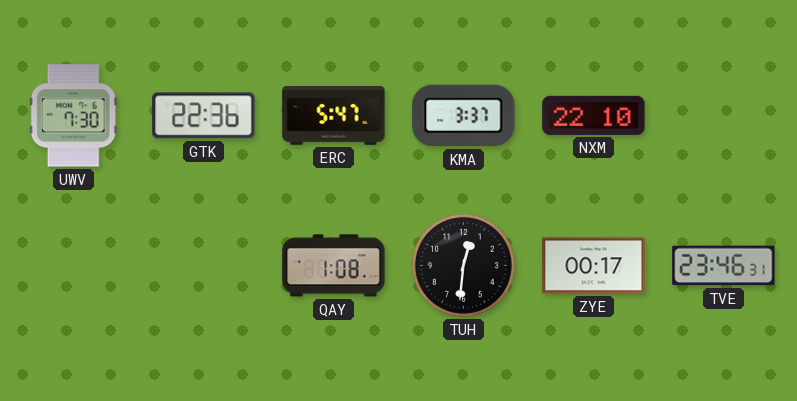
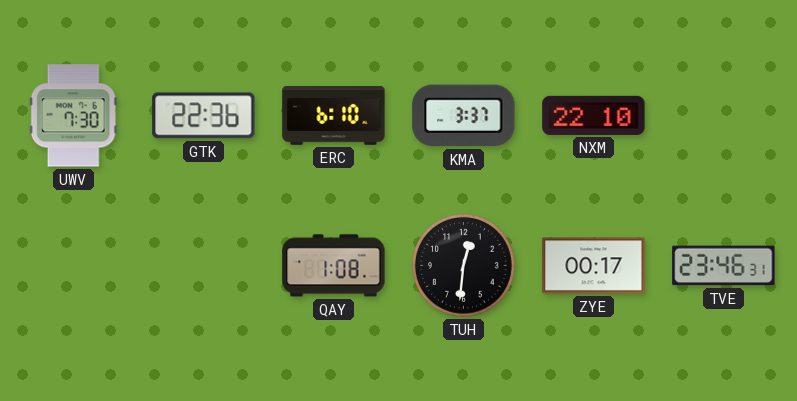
ERC: 5:47 -> 6:10 (334, 116)
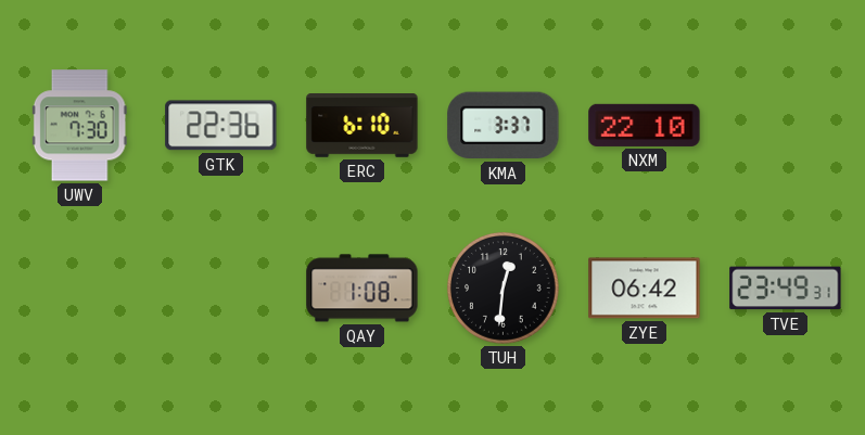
ZYE: 00:17 -> 06:42 (645, 289)
TVE: 23:46 -> 23:49 (786, 289)
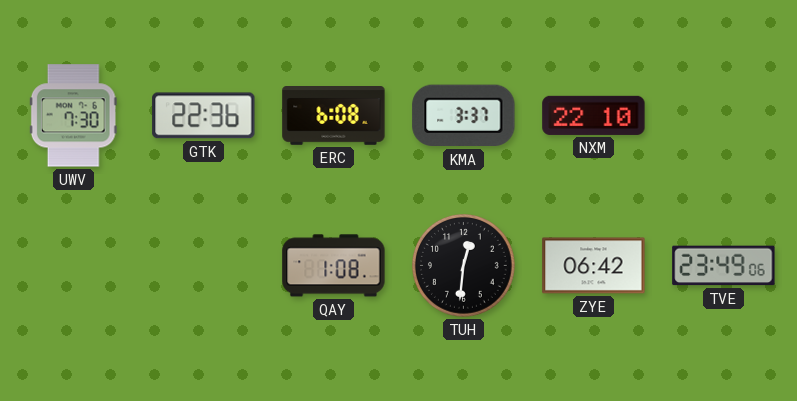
ERC: 6:10 -> 6:08 (334, 116)
TVE: 23:49:31 -> 23:49:06 (724, 266)
